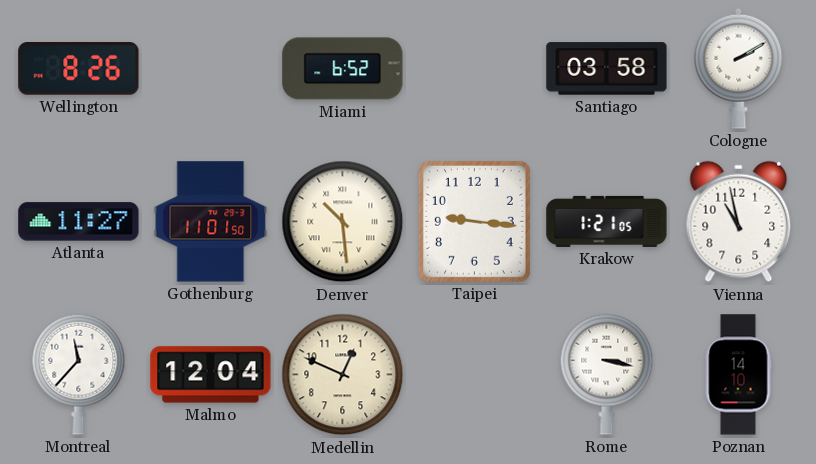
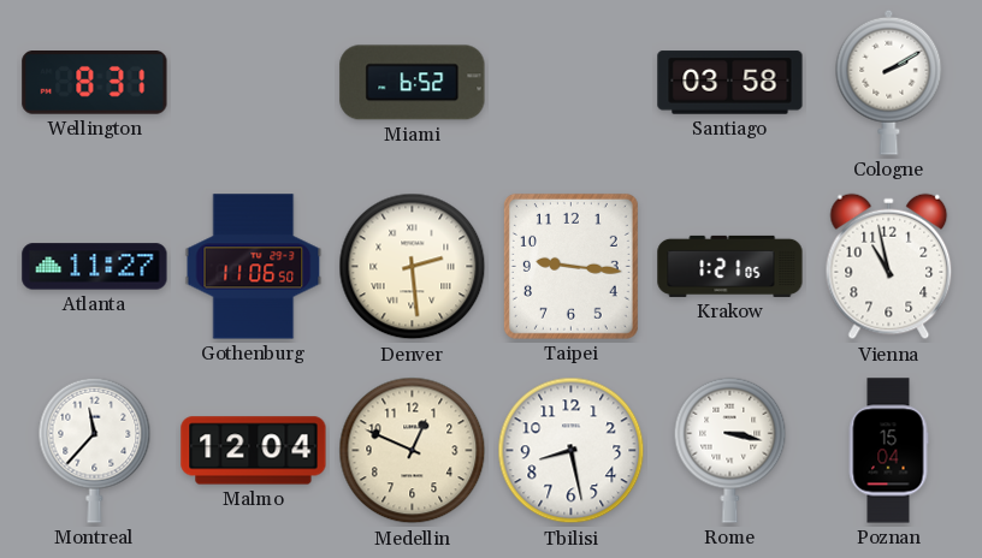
Wellington: 8:26 -> 8:31 (95, 83)
Gothenburg: 11:01 -> 11:06 (254, 267)
Denver: 10:29 -> 2:29 (413, 267)
Tbilisi: none -> 8:28 (572, 451)
Poznan: 14:10 -> 15:04 (888, 451)
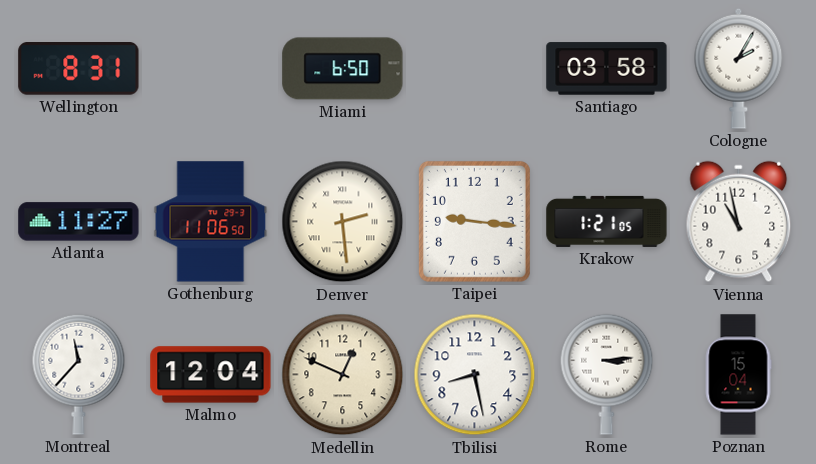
Miami: 6:52 -> 6:50 (343, 69)
Cologne: 2:10 -> 2:05 (739, 68)
Rome: 3:17 -> 3:14 (607, 374)
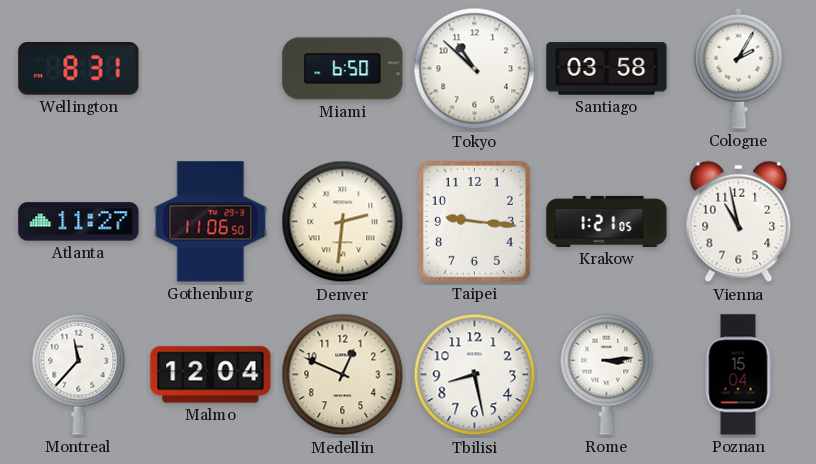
Tokyo: none -> 10:52 (475, 69)
Denver: 2:29 -> 2:31 (343, 222)
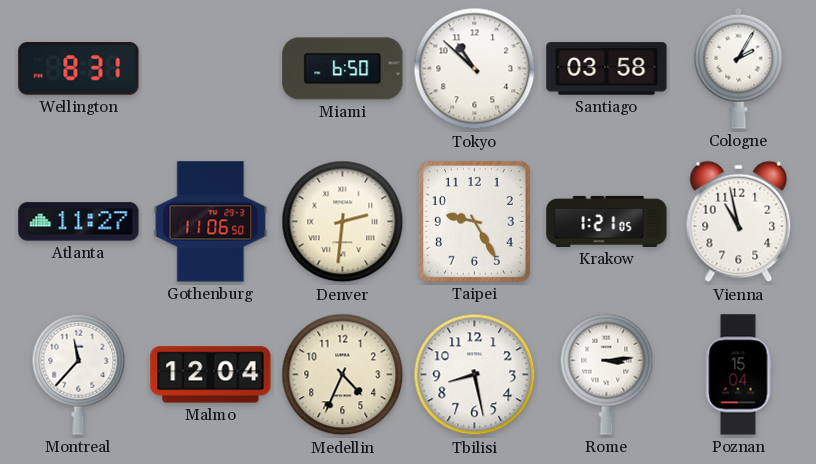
Taipei: 9:16 -> 9:25 (474, 221)
Medellin: 12:49 -> 4:34 (343, 375)
